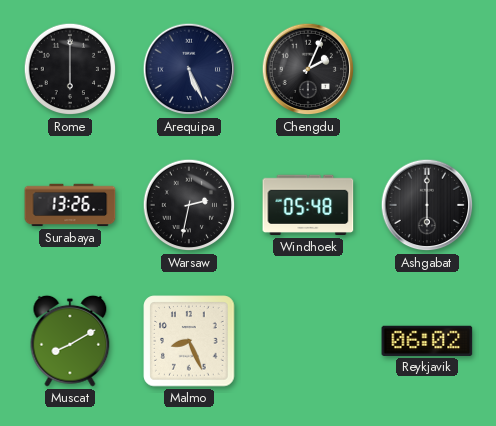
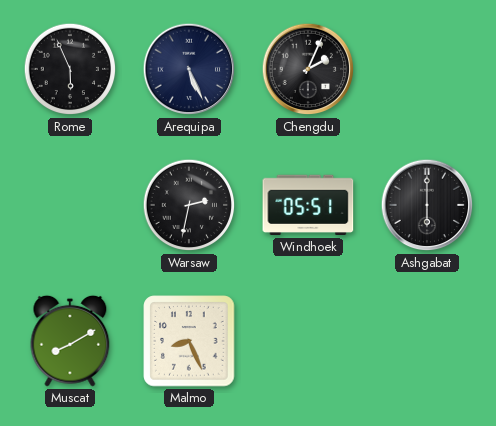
Rome: 6:00 -> 5:56 (70, 69)
Surabaya: 13:26 -> none (70, 205)
Windhoek: 05:48 -> 05:51 (308, 205)
Reykjavik: 06:02 -> none (427, 341)
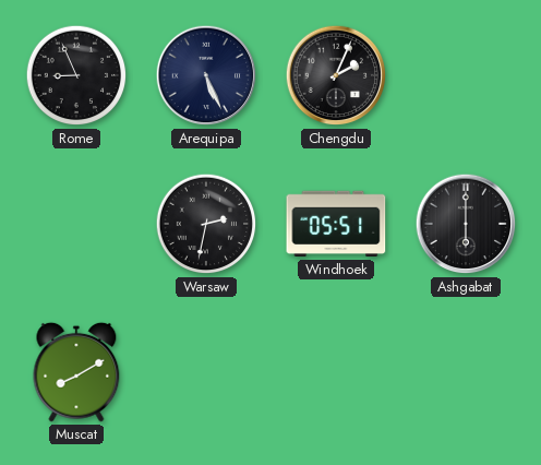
Rome: 5:56 -> 8:56 (76, 75)
Malmo: 8:26 -> none (189, 341)
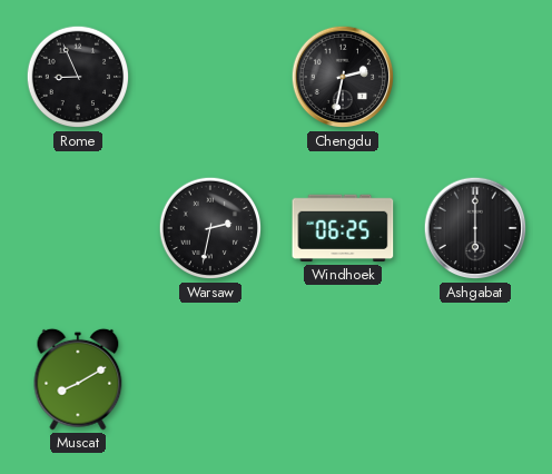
Arequipa: 5:26 -> none (206, 75)
Chengdu: 2:04 -> 2:32 (343, 77)
Windhoek: 05:51 -> 06:25 (343, 228)
